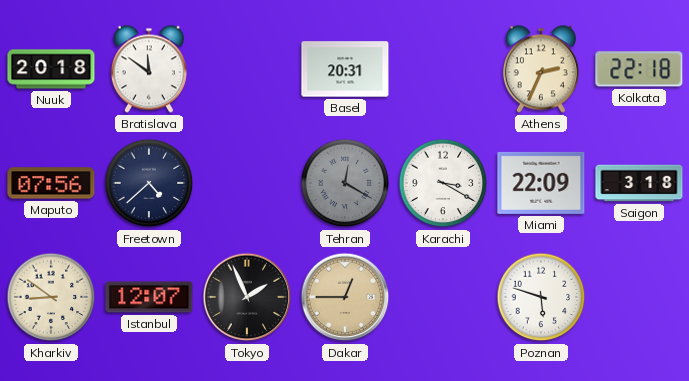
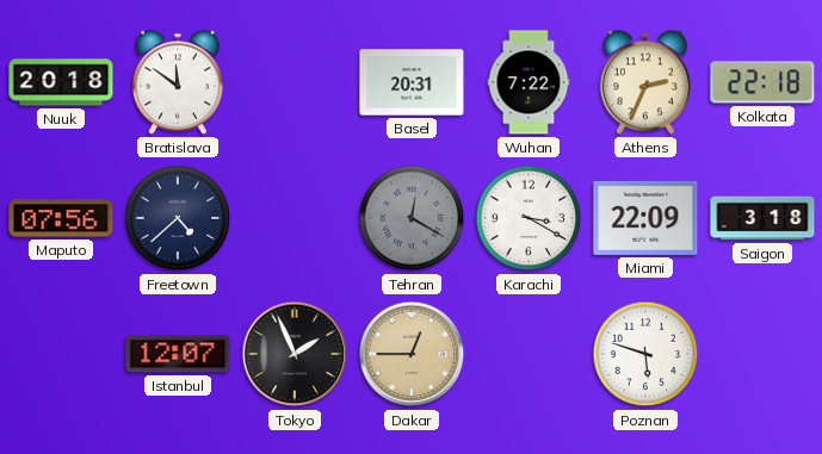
Wuhan: none -> 7:22 (529, 82)
Kharkiv: 8:51 -> none (51, 297)
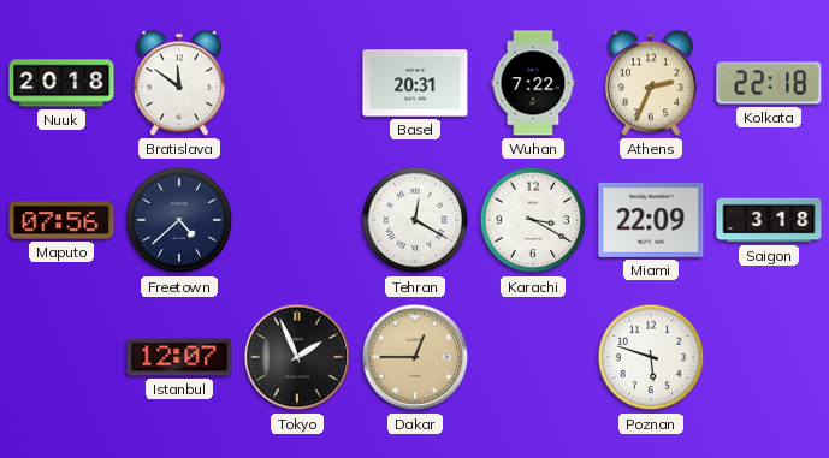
Tehran dial: grey -> white (415, 220)
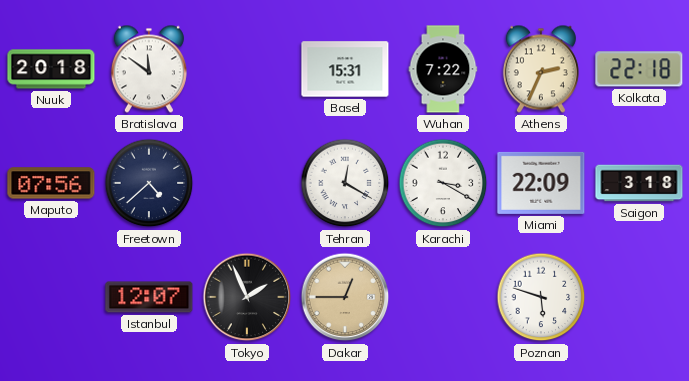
Basel: 20:31 -> 15:31 (345, 69)
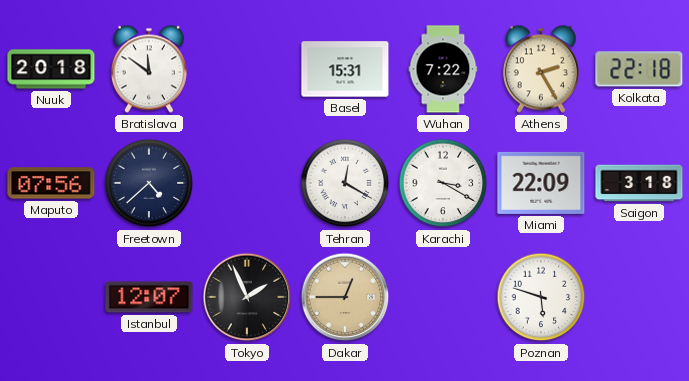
Athens: 2:34 -> 2:25 (541, 69)
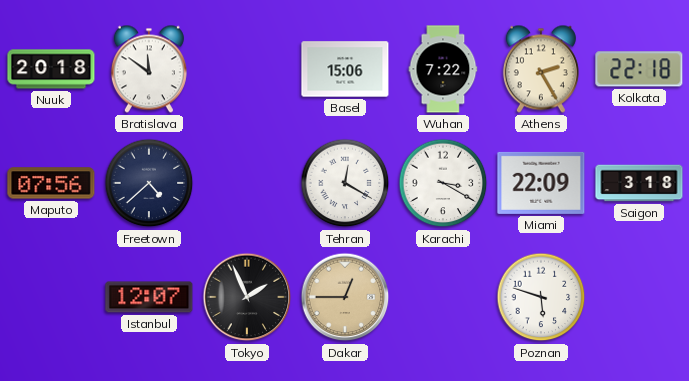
Basel: 15:31 -> 15:06 (345, 69)
